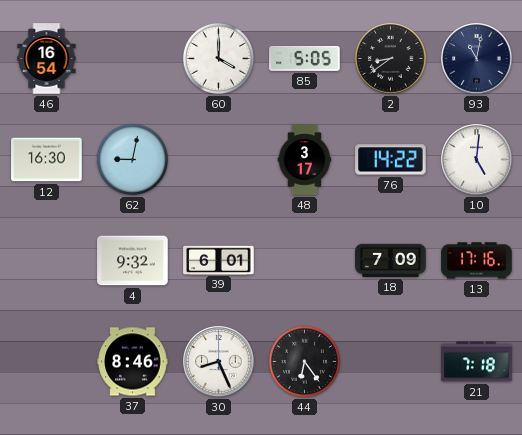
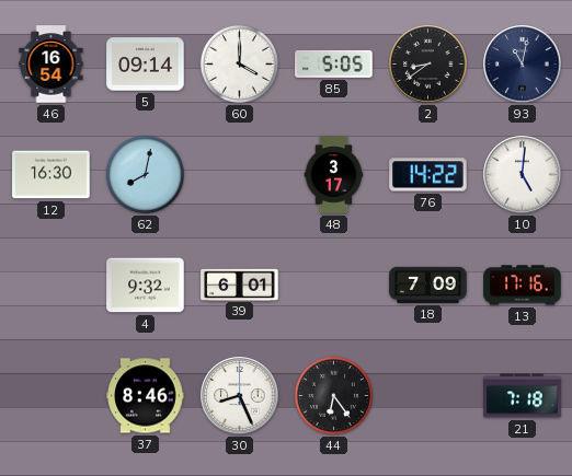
5: none -> 09:14 (146, 65)
62: 9:02 -> 8:02 (145, 174)
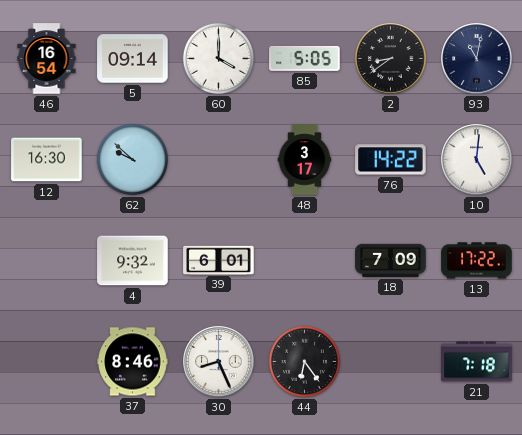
62: 8:02 -> 9:52 (132, 159)
13: 17:16 -> 17:22 (477, 261)
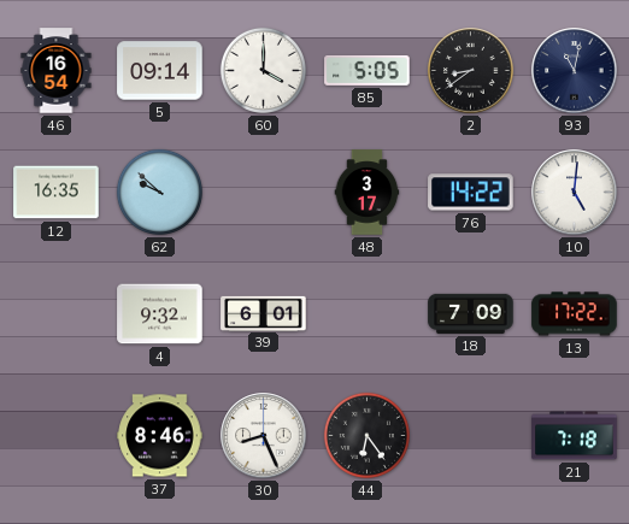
12: 16:30 -> 16:35 (57, 193)
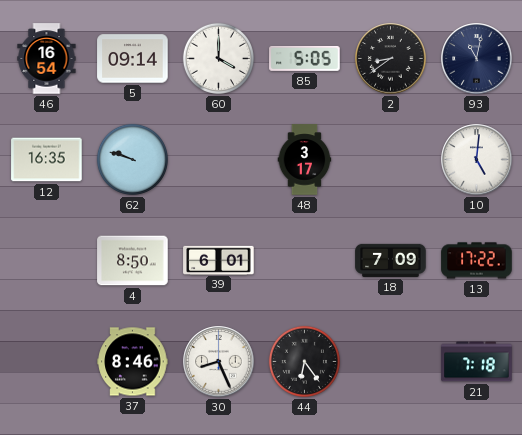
62: 9:52 -> 9:48 (132, 159)
76: 14:22 -> none (471, 193)
4: 9:32 -> 8:50 (133, 261)
